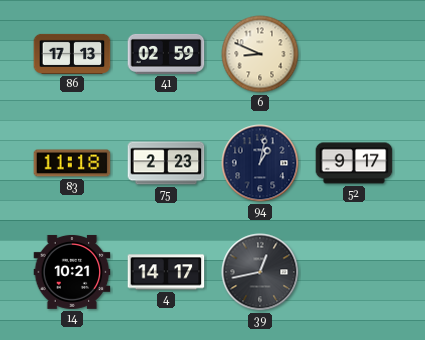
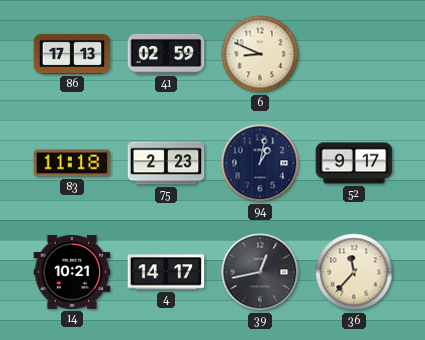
36: none -> 11:37 (354, 272)
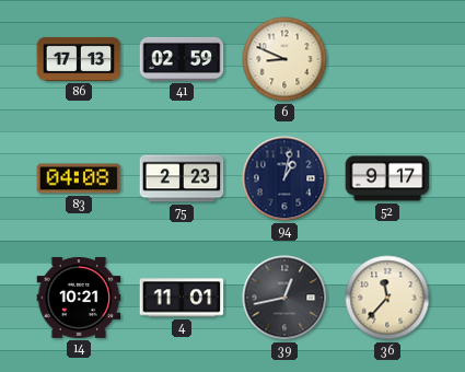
83: 11:18 -> 04:08 (79, 178)
4: 14:17 -> 11:01 (182, 298)
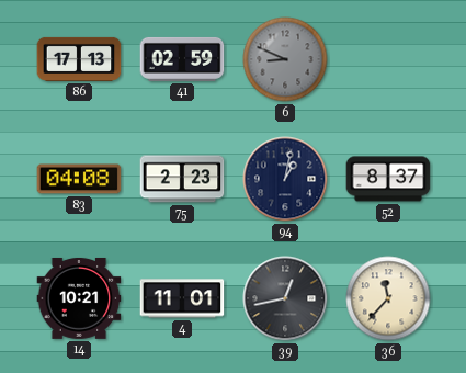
6 dial: cream -> grey (285, 59)
52: 9:17 -> 8:37 (388, 179)
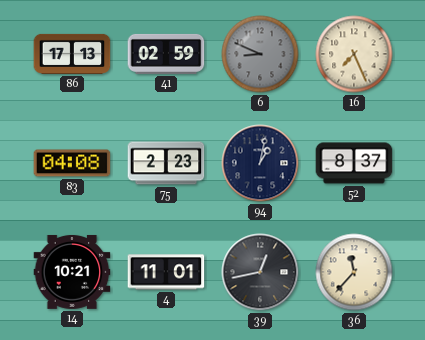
16: none -> 7:26 (354, 54)
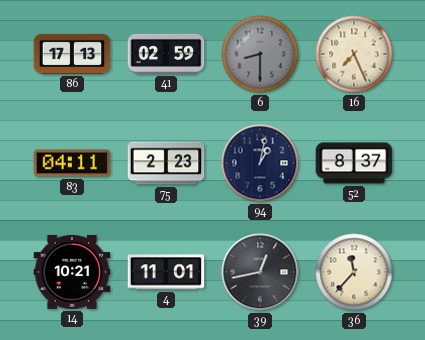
6: 8:49 -> 8:30 (260, 54)
83: 04:08 -> 04:11 (72, 163)
